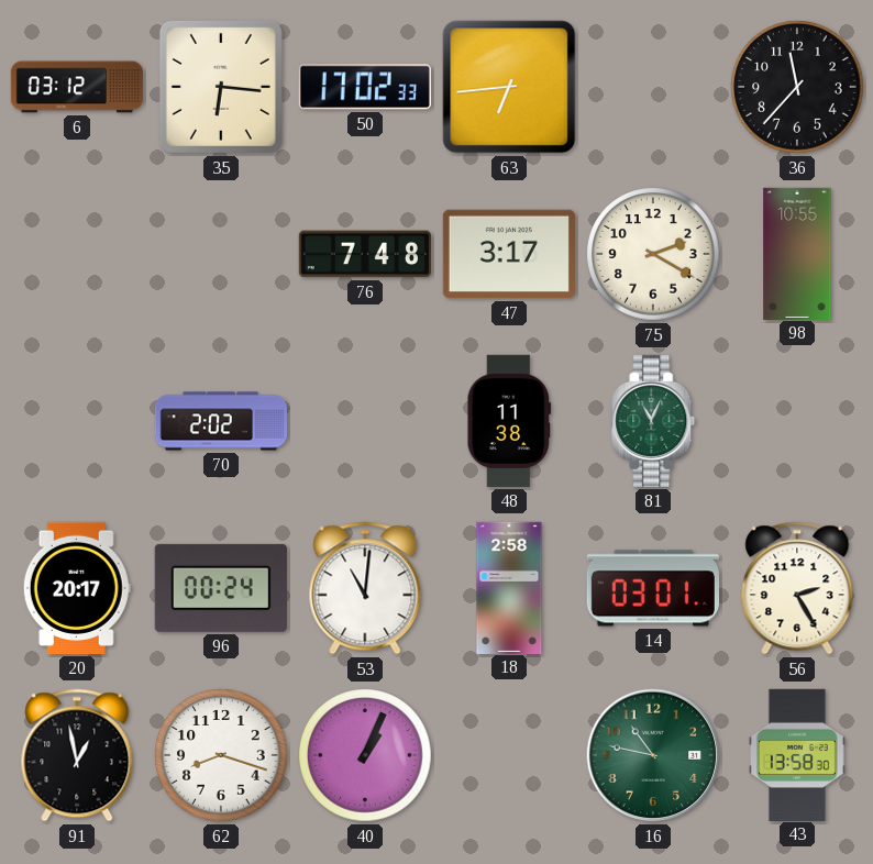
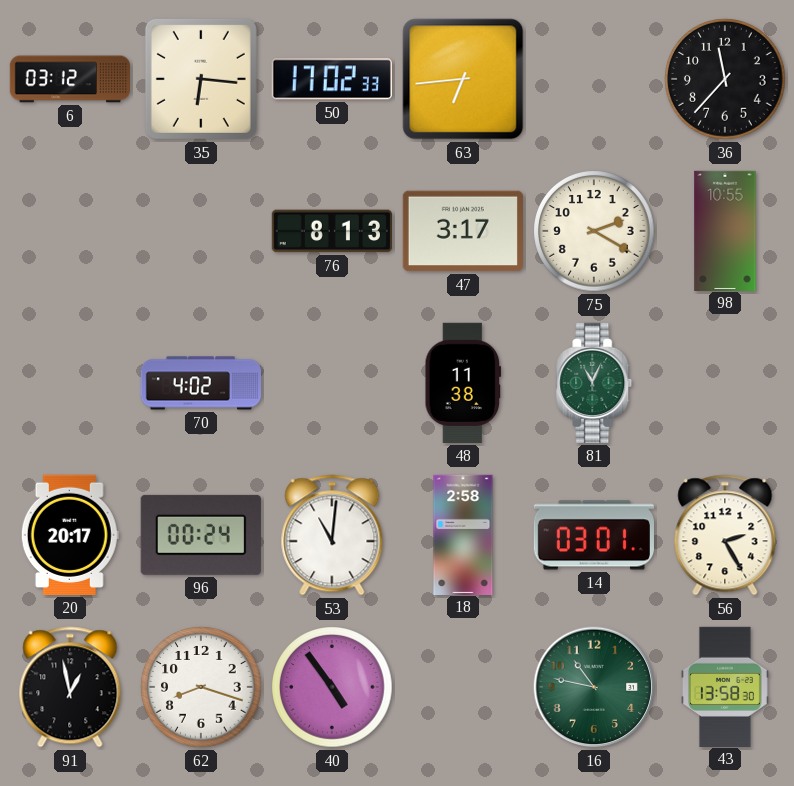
76: 7:48 -> 8:13 (332, 231)
70: 2:02 -> 4:02 (200, 383)
40: 1:04 -> 4:54 (332, 687)
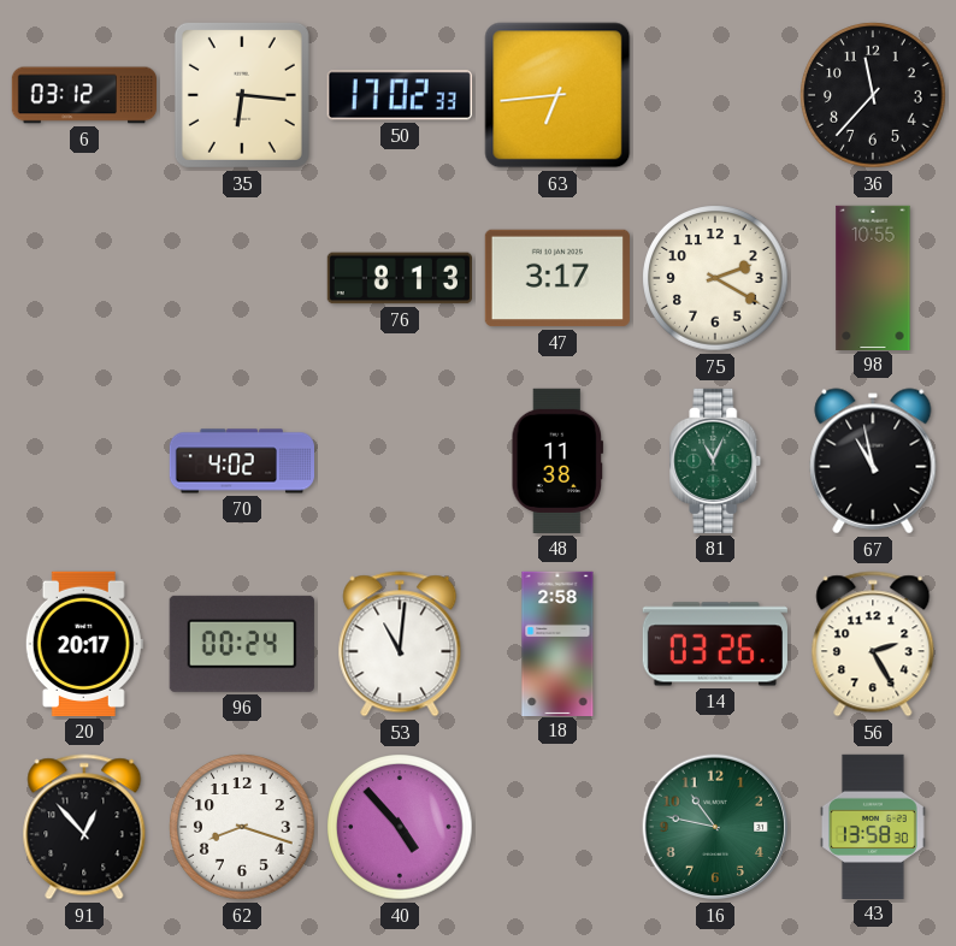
67: none -> 10:58 (873, 461)
14: 03:01 -> 03:26 (715, 644)
91: 12:58 -> 12:53 (84, 827)
40: 4:54 -> 4:53 (400, 827)
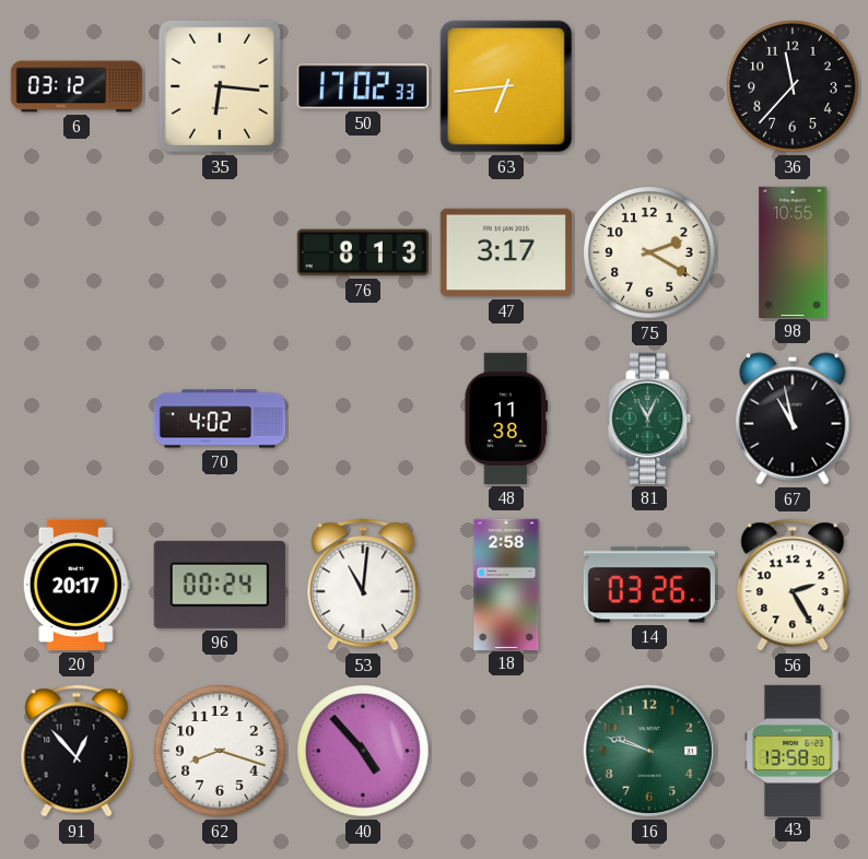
16: 10:47 -> 9:48 (649, 751)
